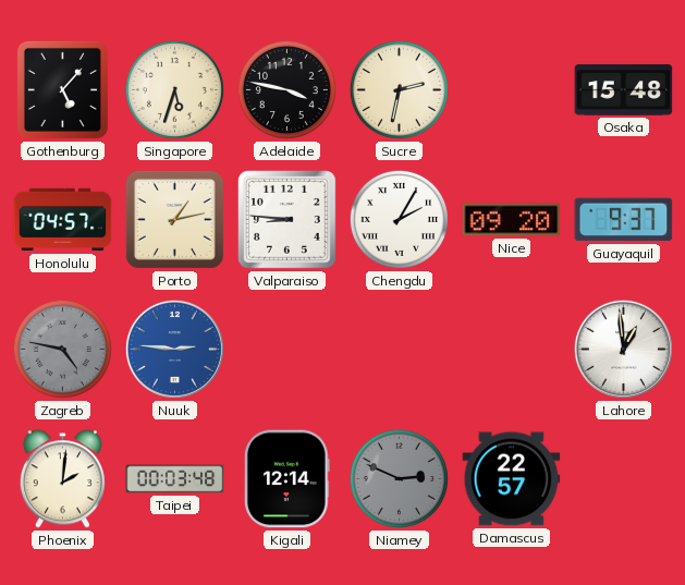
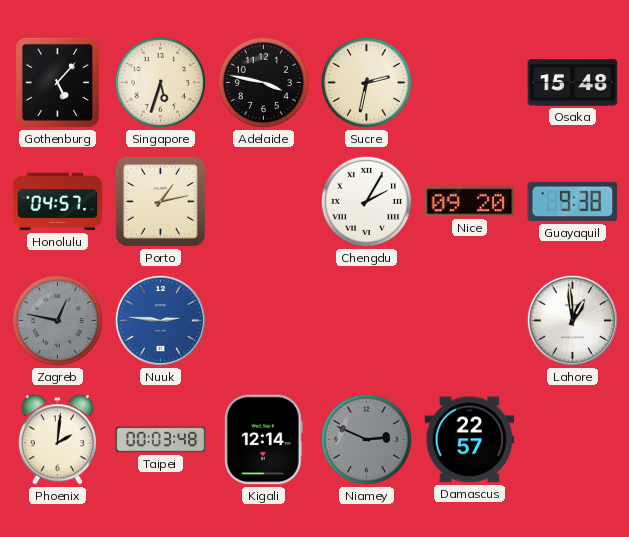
Valparaiso: 8:46 -> none (288, 220)
Guayaquil: 9:37 -> 9:38 (573, 202)
Zagreb: 4:47 -> 12:47 (57, 320)
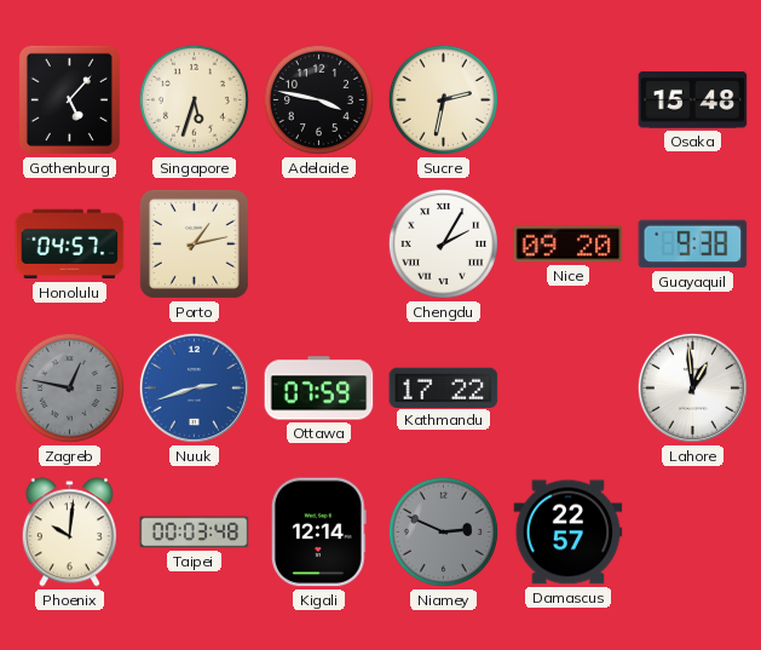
Nuuk: 2:46 -> 2:42 (194, 387)
Ottawa: none -> 07:59 (319, 389)
Kathmandu: none -> 17:22 (444, 387)
Phoenix: 2:01 -> 10:01 (69, 533)
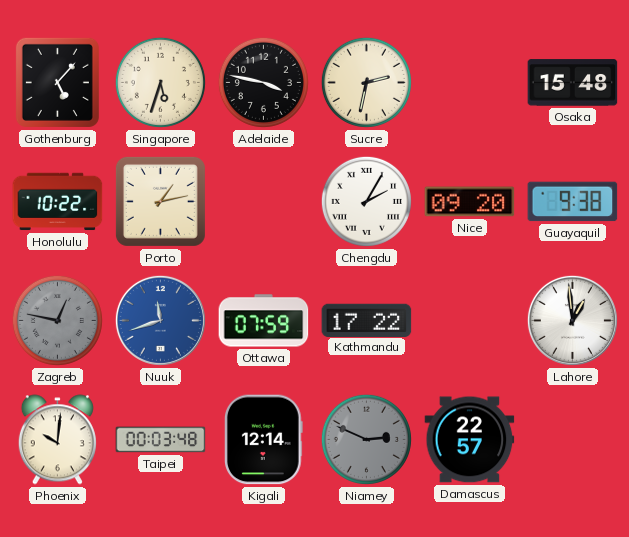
Honolulu: 04:57 -> 10:22 (58, 202)
Nuuk: 2:42 -> 11:42 (160, 320)
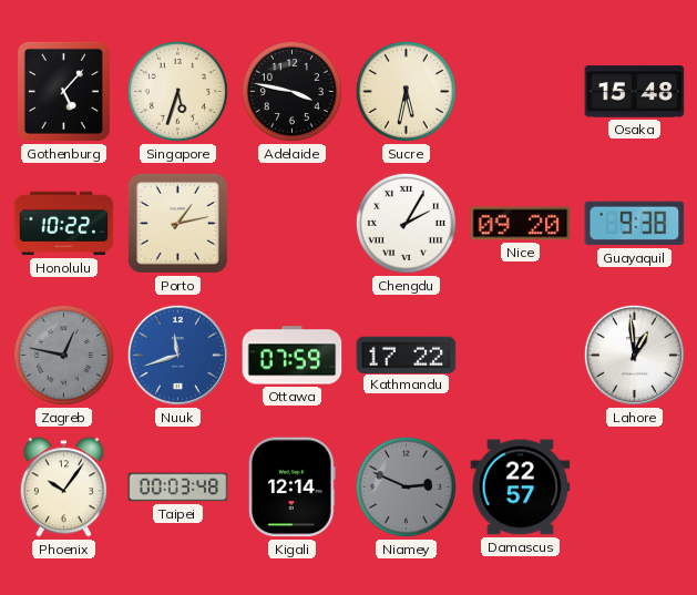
Sucre: 2:32 -> 5:32 (406, 91)
Phoenix: 10:01 -> 10:06 (63, 488)
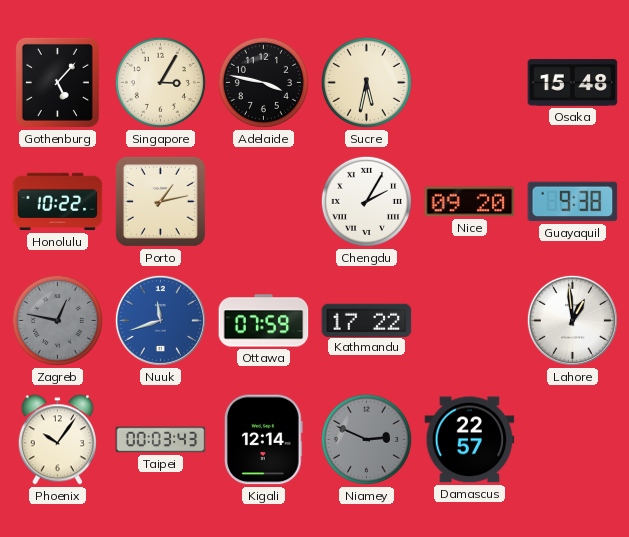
Singapore: 5:33 -> 3:05 (160, 82)
Taipei: 00:03:48 -> 00:03:43 (161, 440)
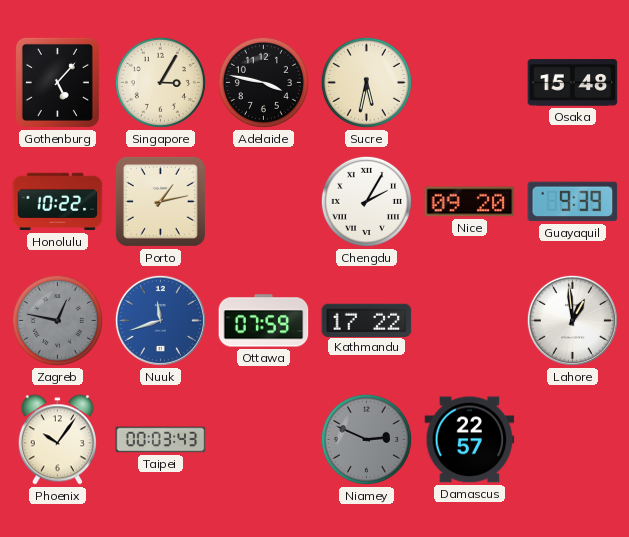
Guayaquil: 9:38 -> 9:39 (573, 202)
Kigali: 12:14 -> none (263, 440)
